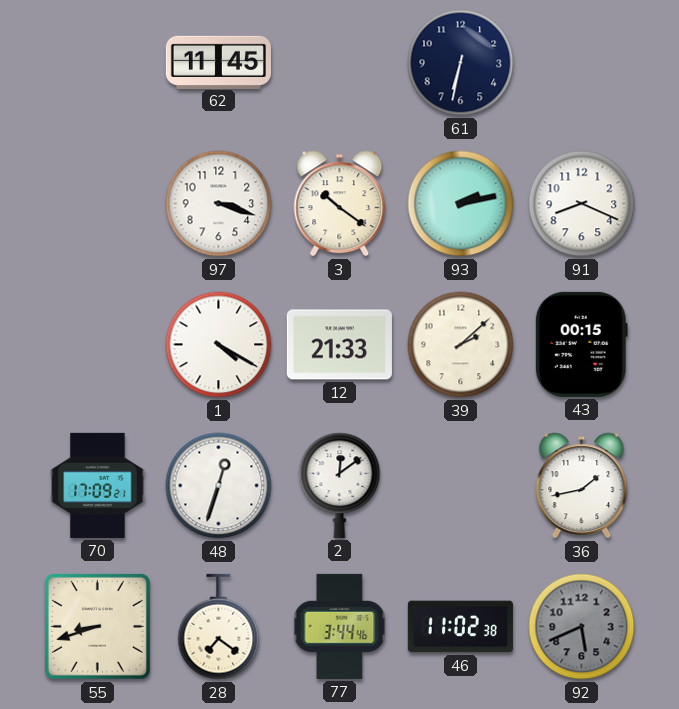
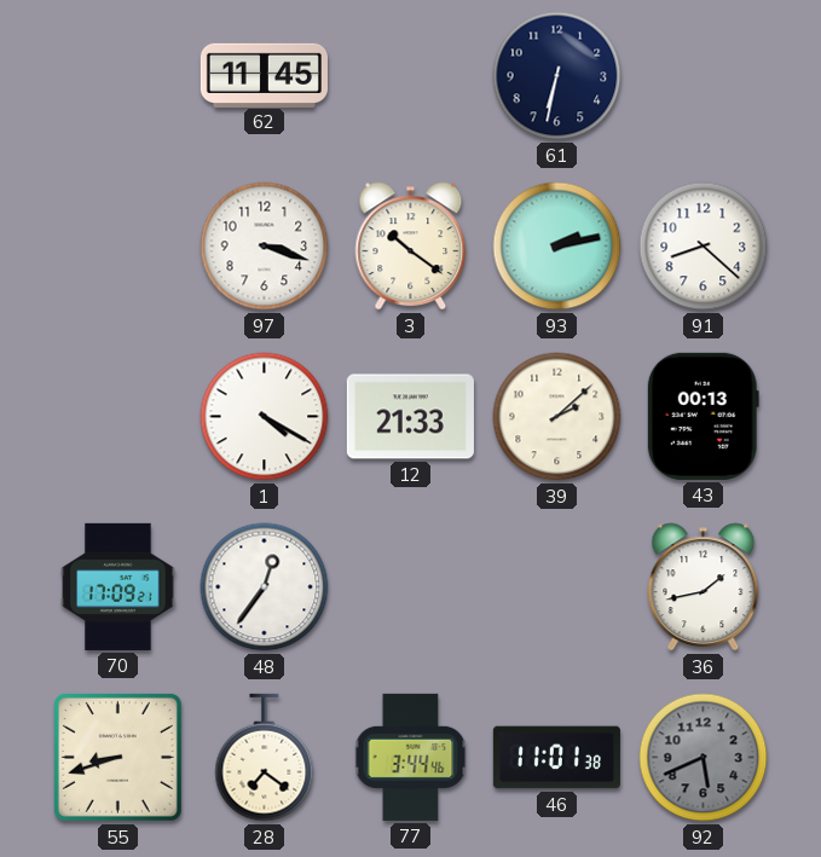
91: 8:19 -> 8:22 (704, 247)
43: 00:15 -> 00:13 (703, 416)
48: 12:33 -> 12:36 (265, 587)
2: 12:09 -> none (340, 485)
46: 11:02 -> 11:01 (556, 758)
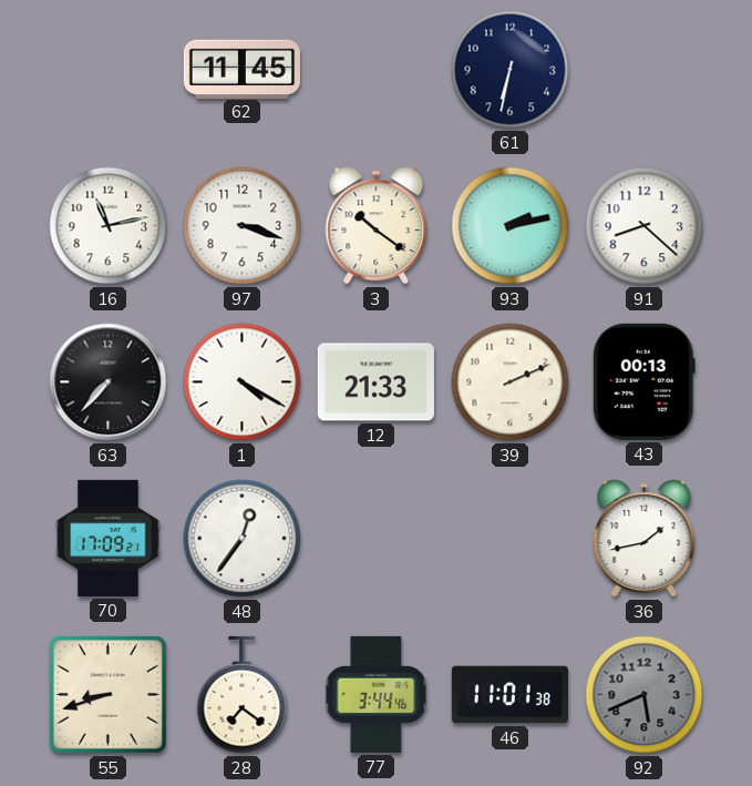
16: none -> 11:13 (109, 226)
63: none -> 7:37 (109, 382)
39: 2:08 -> 2:11 (511, 382)
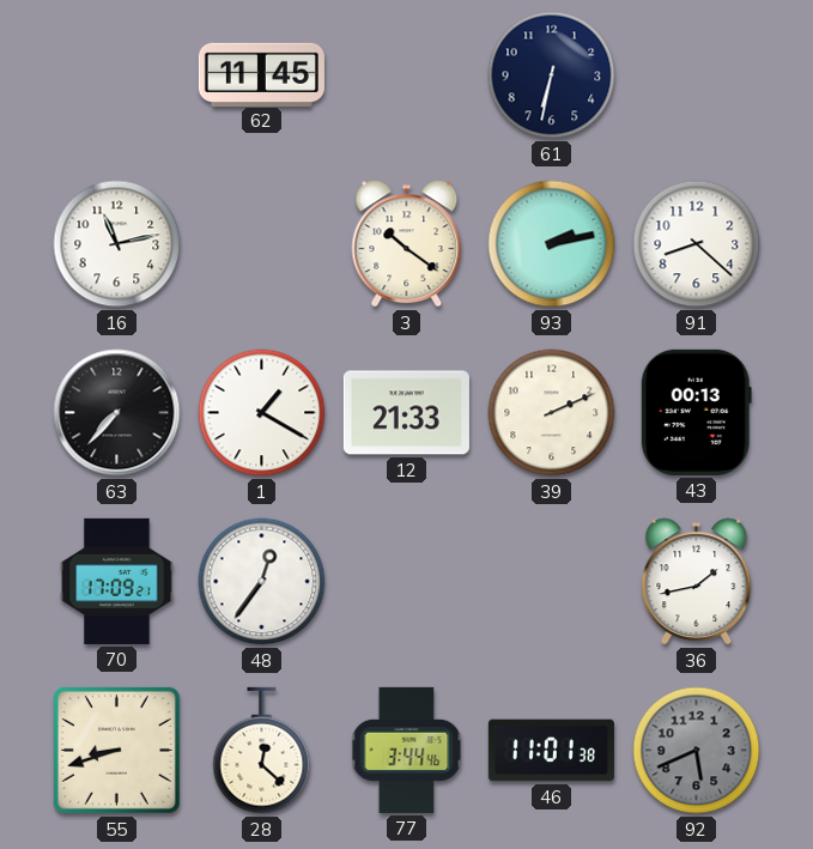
97: 3:18 -> none (243, 226)
1: 4:20 -> 1:20 (262, 413)
28: 7:21 -> 12:22 (262, 751)
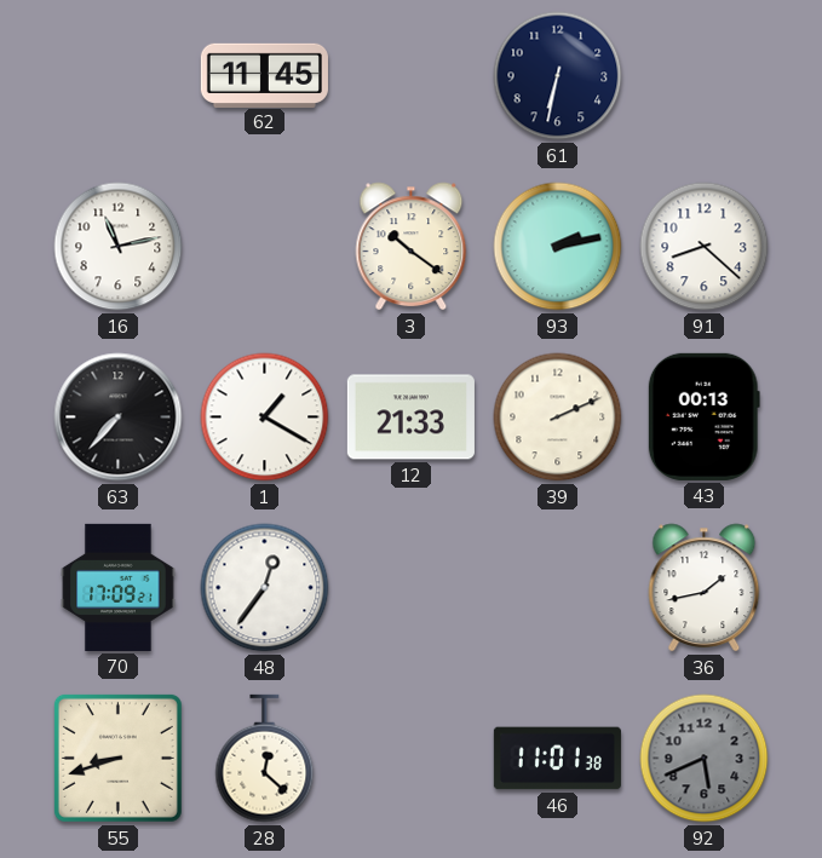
77: 3:44 -> none (407, 750)
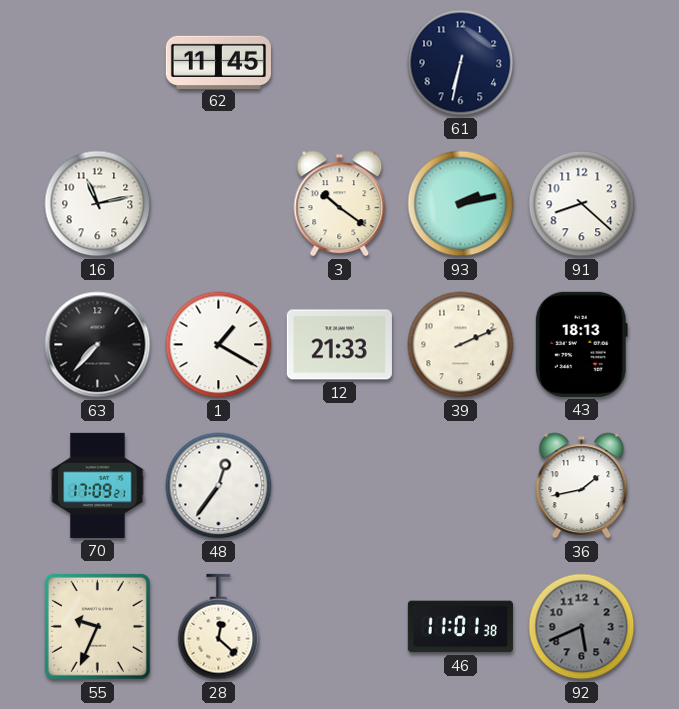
43: 00:13 -> 18:13 (581, 344)
55: 8:42 -> 9:34 (97, 626)
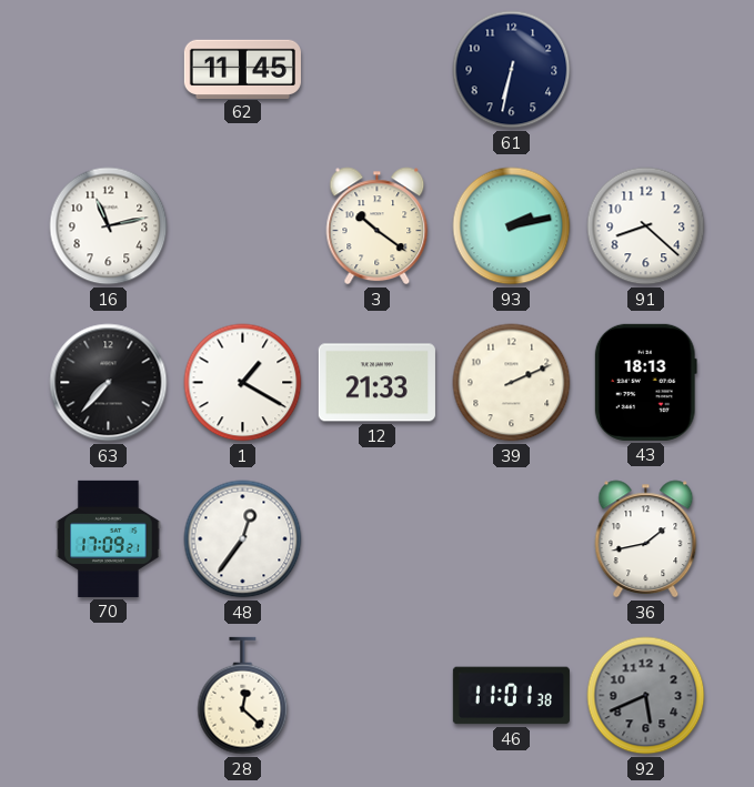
55: 9:34 -> none (97, 626)
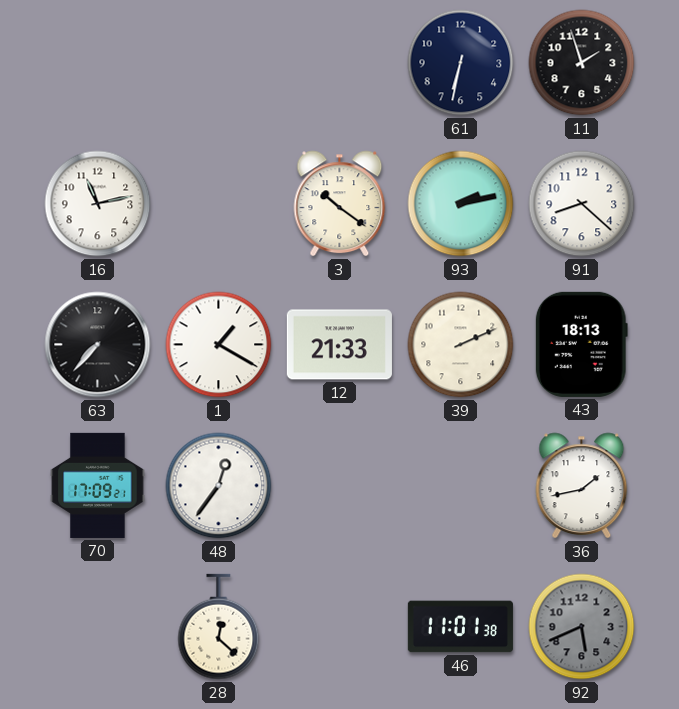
62: 11:45 -> none (242, 69)
11: none -> 1:57 (582, 63)
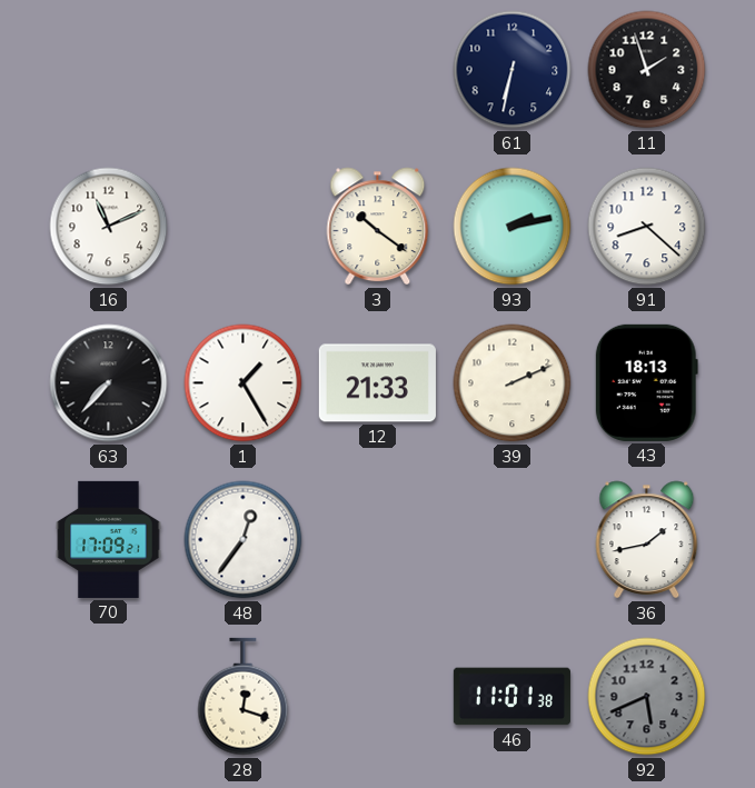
16: 11:13 -> 11:11 (109, 227)
1: 1:20 -> 1:25 (244, 383)
28: 12:22 -> 12:18 (244, 697)
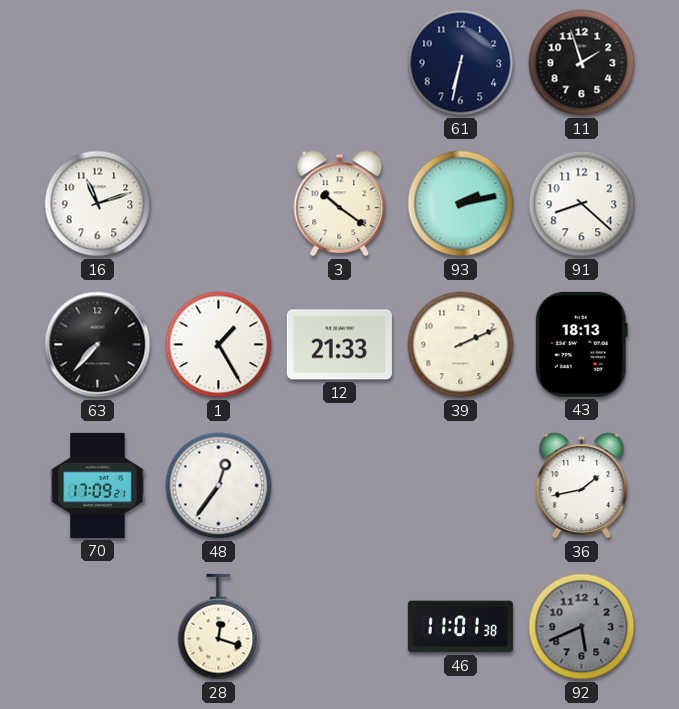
16: 11:11 -> 11:12 (98, 204)
